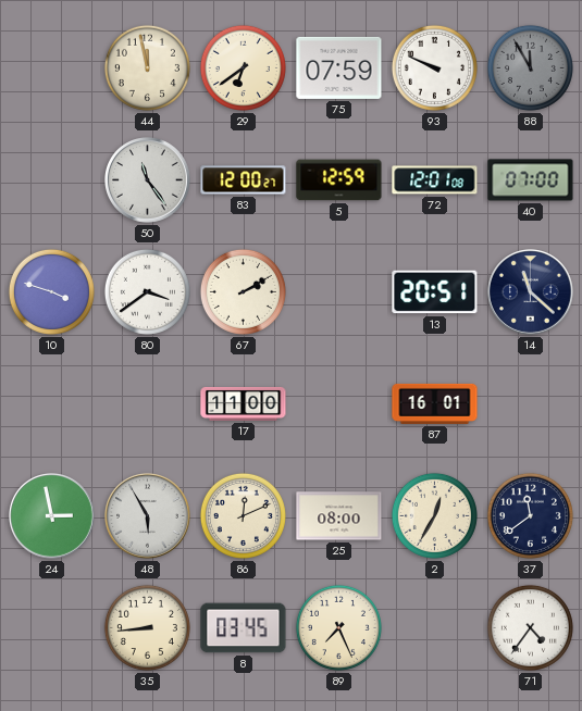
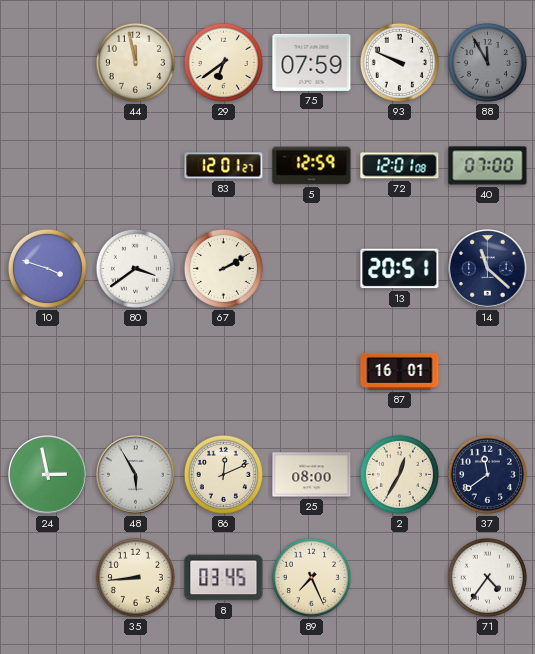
50: 11:24 -> none (148, 180)
83: 12:00 -> 12:01 (224, 166)
17: 11:00 -> none (244, 403)
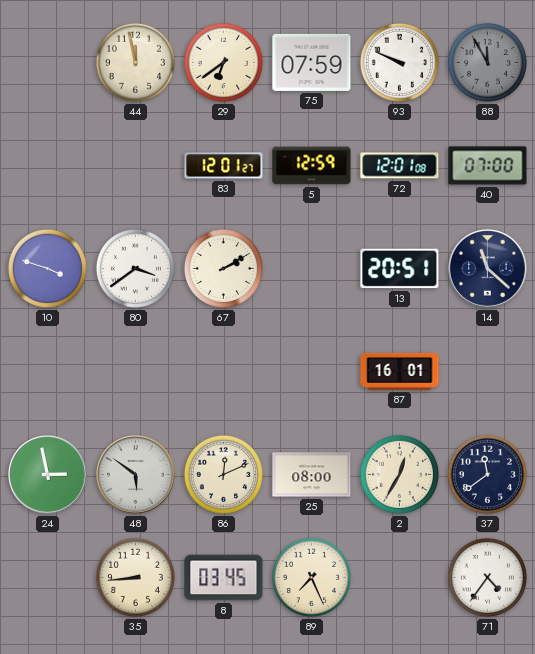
48: 5:55 -> 5:51 (136, 475)
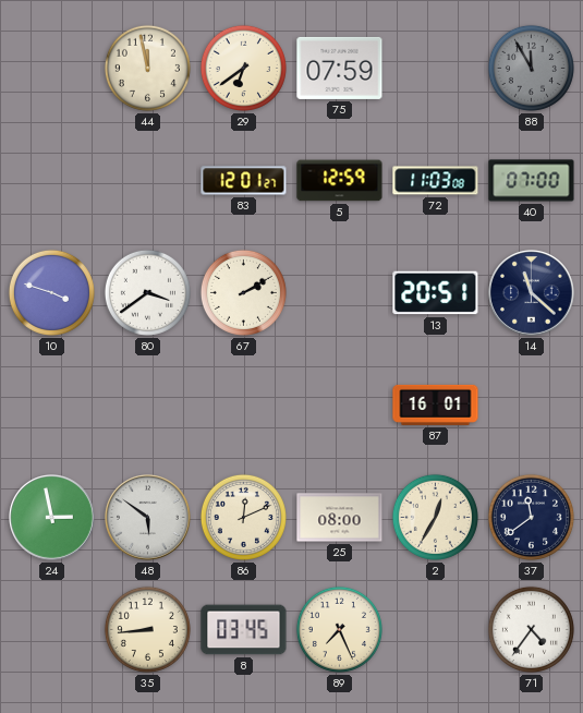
93: 9:49 -> none (399, 62)
72: 12:01 -> 11:03 (436, 181)
